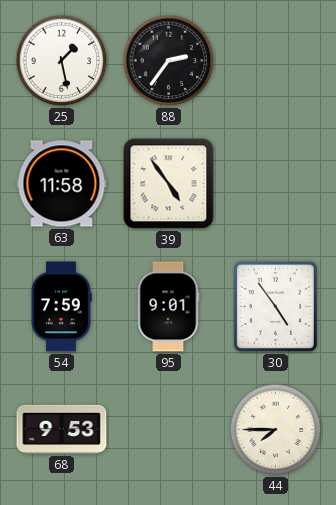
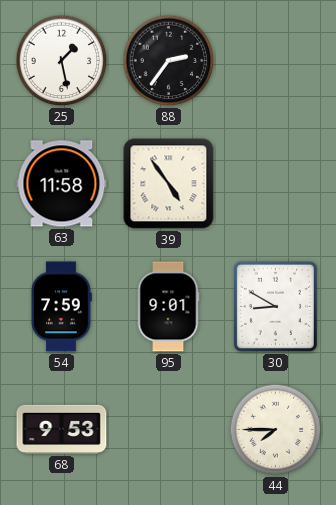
30: 4:54 -> 8:50 (275, 306)
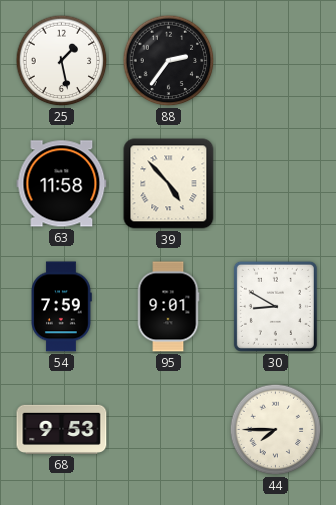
39: 4:54 -> 4:53 (169, 184)
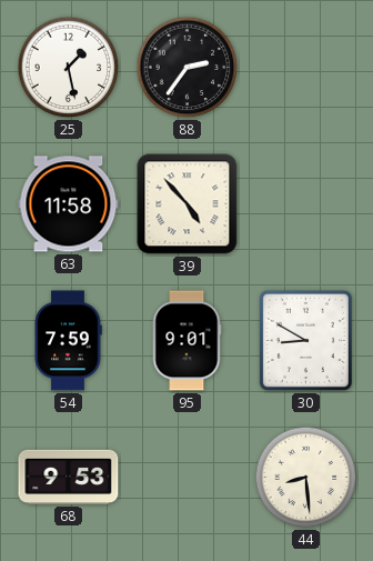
44: 7:45 -> 8:29 (306, 478)
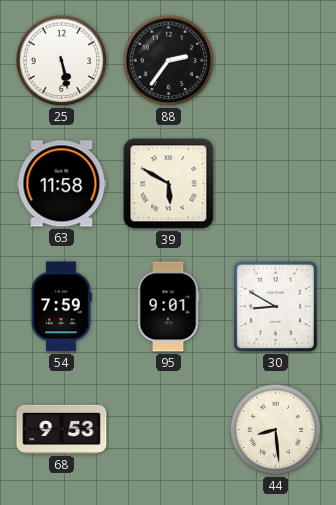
25: 1:28 -> 5:28 (62, 61)
39: 4:53 -> 5:50 (169, 184)
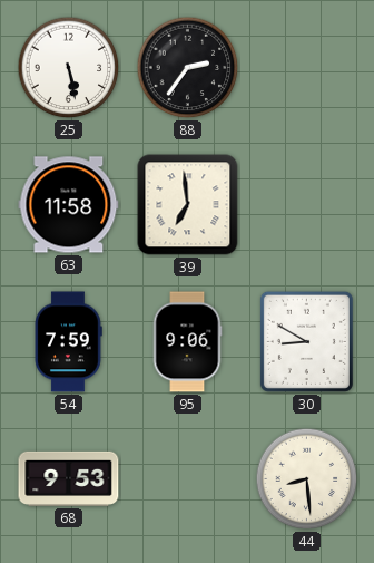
39: 5:50 -> 6:59 (188, 205)
95: 9:01 -> 9:06 (187, 342)
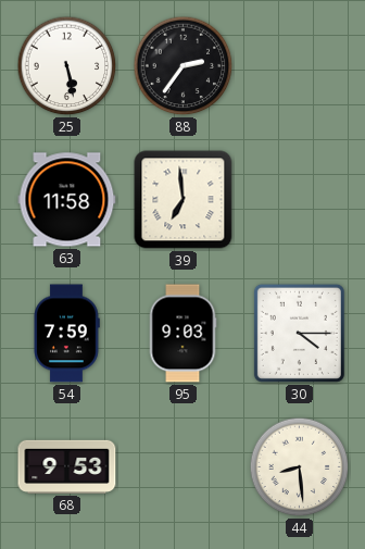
95: 9:06 -> 9:03 (182, 334)
30: 8:50 -> 4:15 (299, 333)
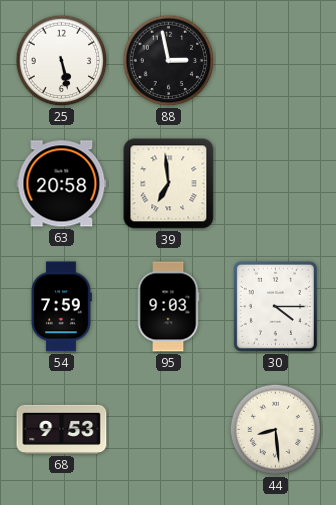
88: 2:36 -> 2:58 (169, 61)
63: 11:58 -> 20:58 (62, 184)
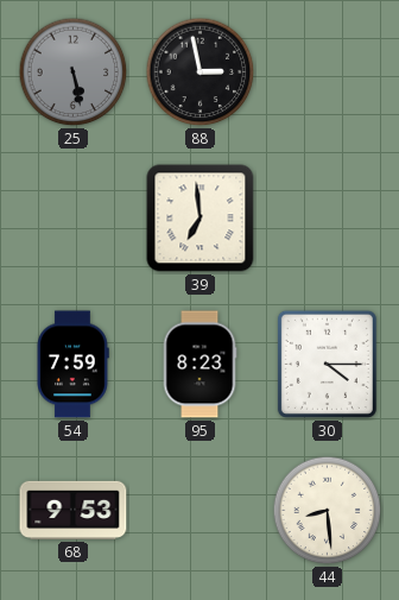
25 dial: white -> grey (74, 72)
63: 20:58 -> none (62, 184)
95: 9:03 -> 8:23 (199, 365)
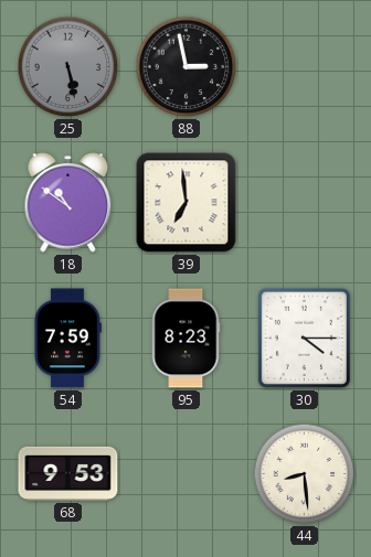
18: none -> 10:51 (68, 202)
